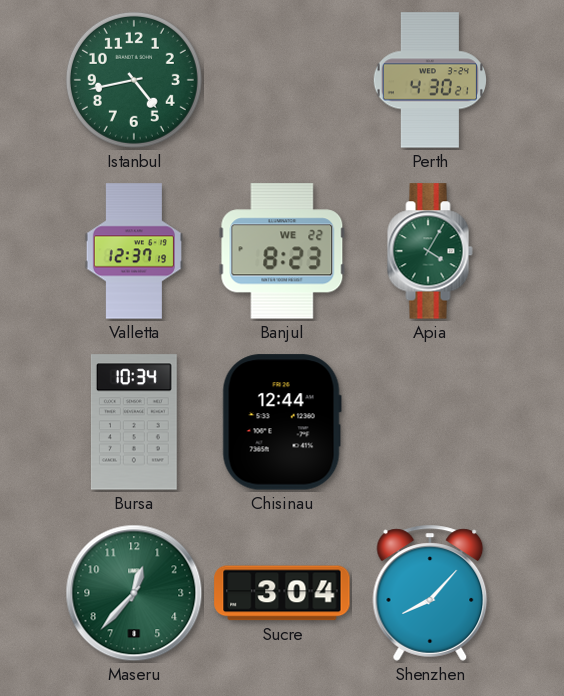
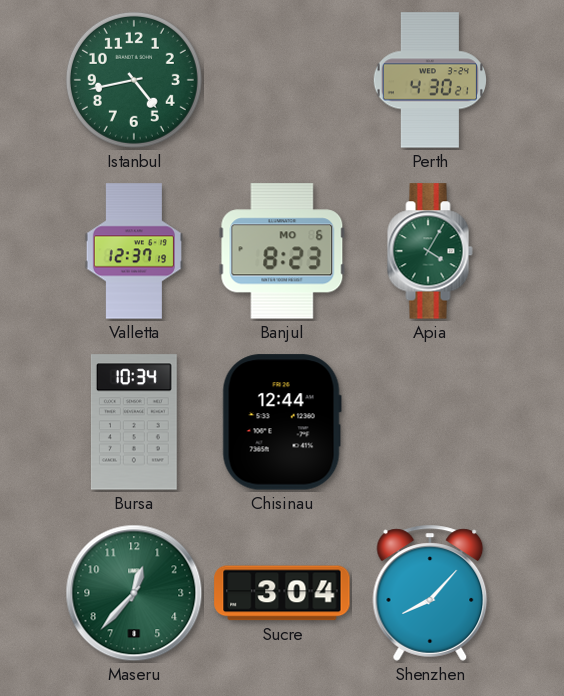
Banjul date: WE 22 -> MO 6 (282, 251)
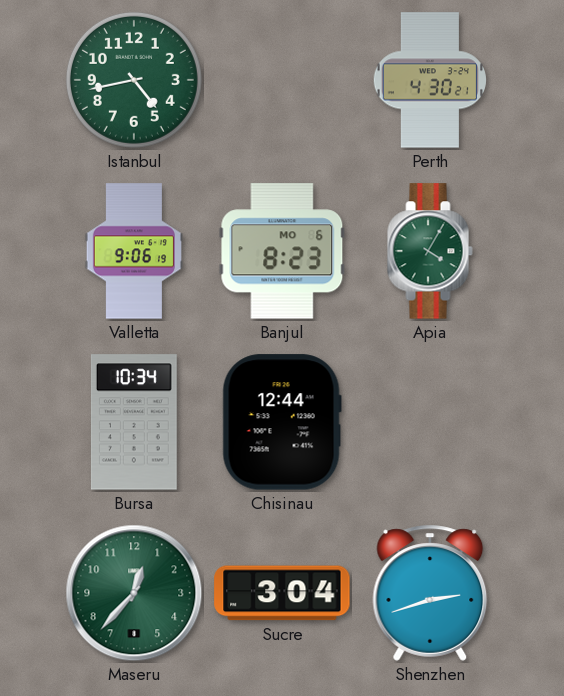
Valletta: 12:37 -> 9:06 (134, 251)
Shenzhen: 8:07 -> 2:42 (430, 593)
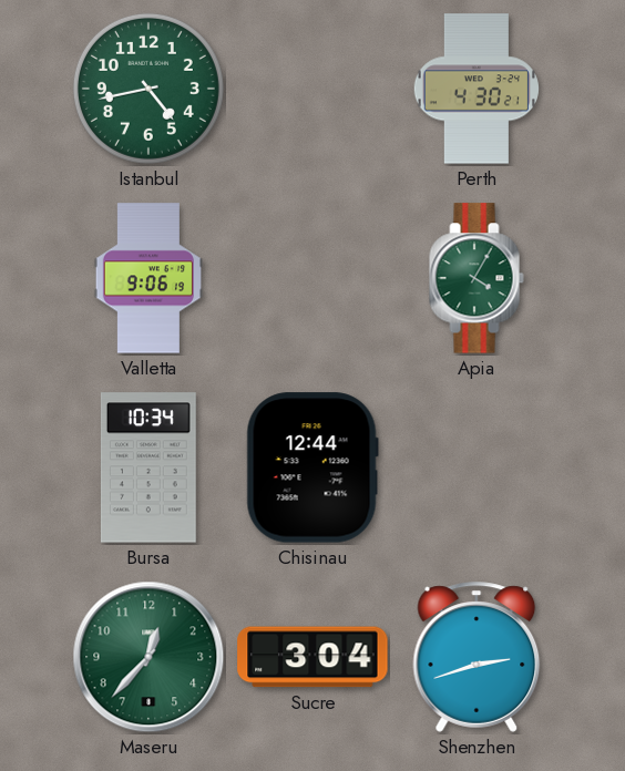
Banjul: 8:23 -> none (282, 251)
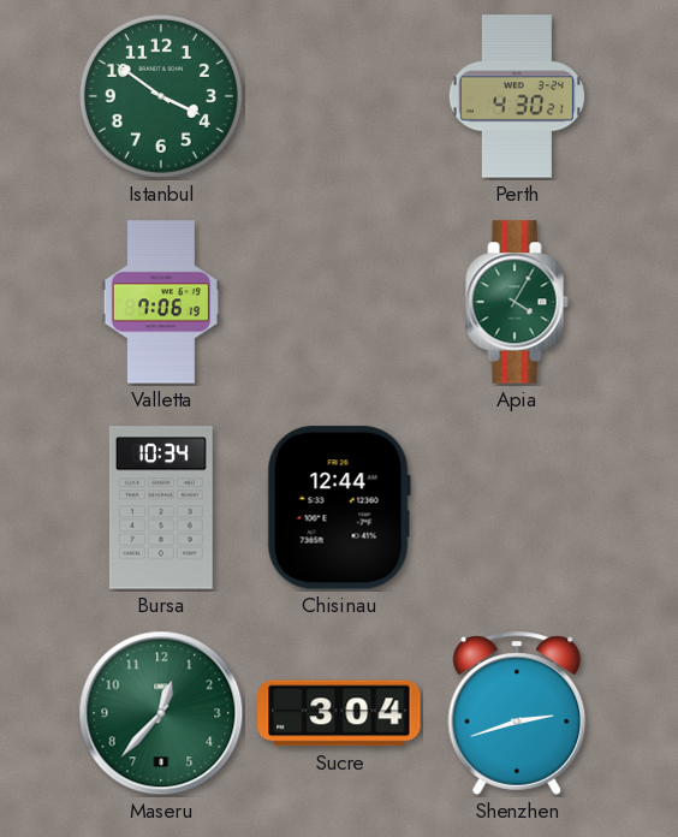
Istanbul: 4:43 -> 3:51 (161, 96)
Valletta: 9:06 -> 7:06 (161, 302)
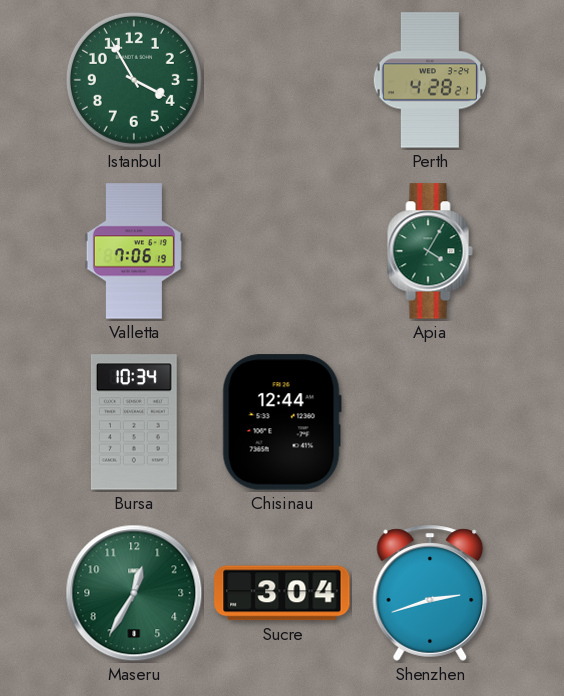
Istanbul: 3:51 -> 3:55 (134, 80)
Perth: 4:30 -> 4:28 (429, 80)
Maseru: 12:37 -> 12:35 (134, 593)
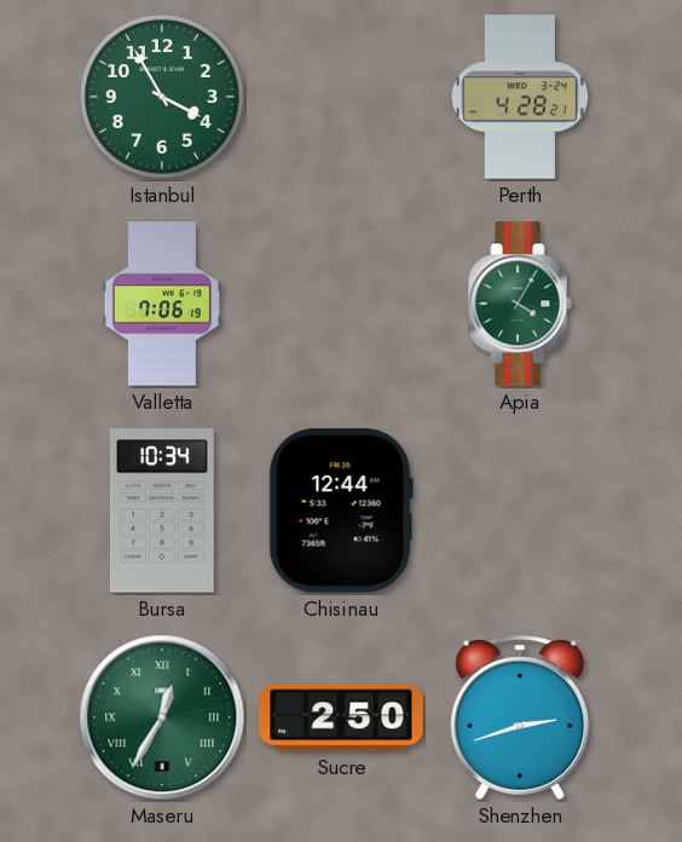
Maseru numerals: Arabic -> Roman (162, 717)
Sucre: 3:04 -> 2:50 (341, 717)
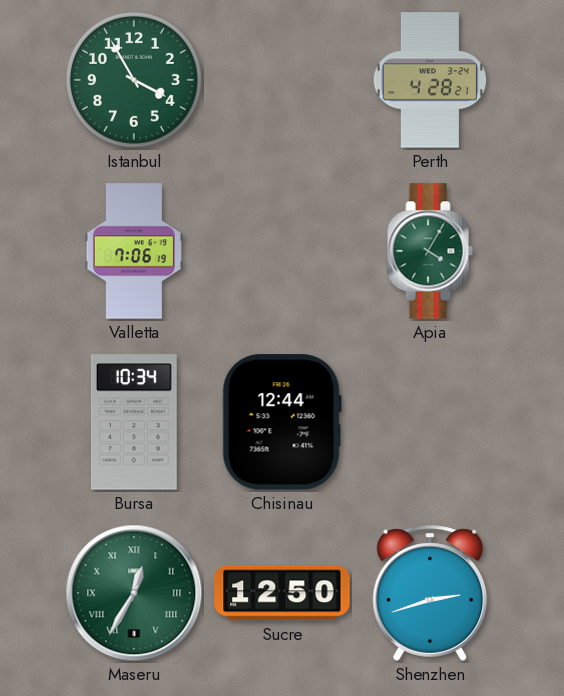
Sucre: 2:50 -> 12:50 (282, 593)
